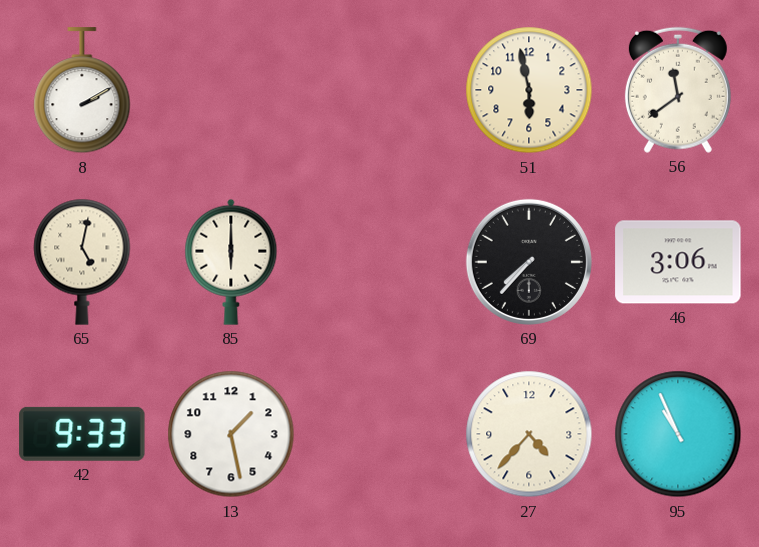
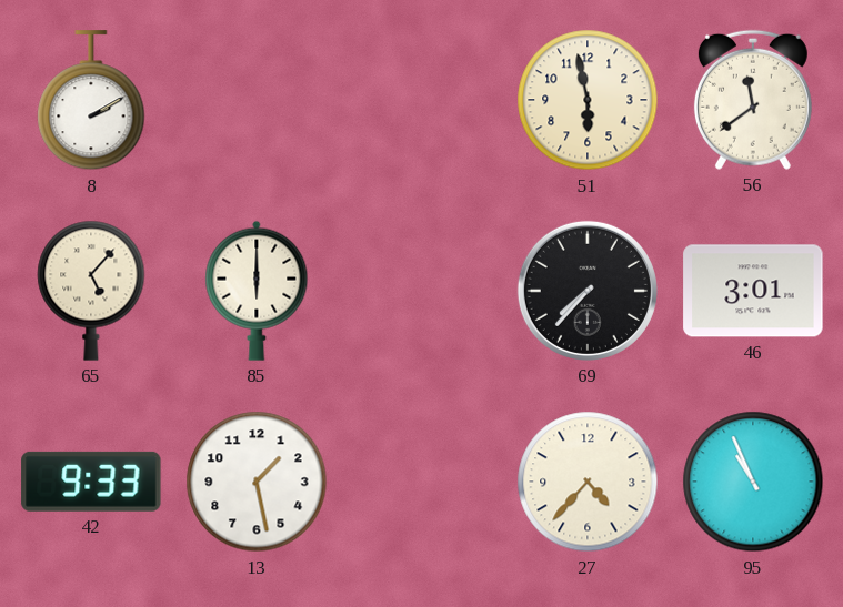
65: 5:02 -> 5:07 (91, 291)
46: 3:06 -> 3:01 (753, 291)
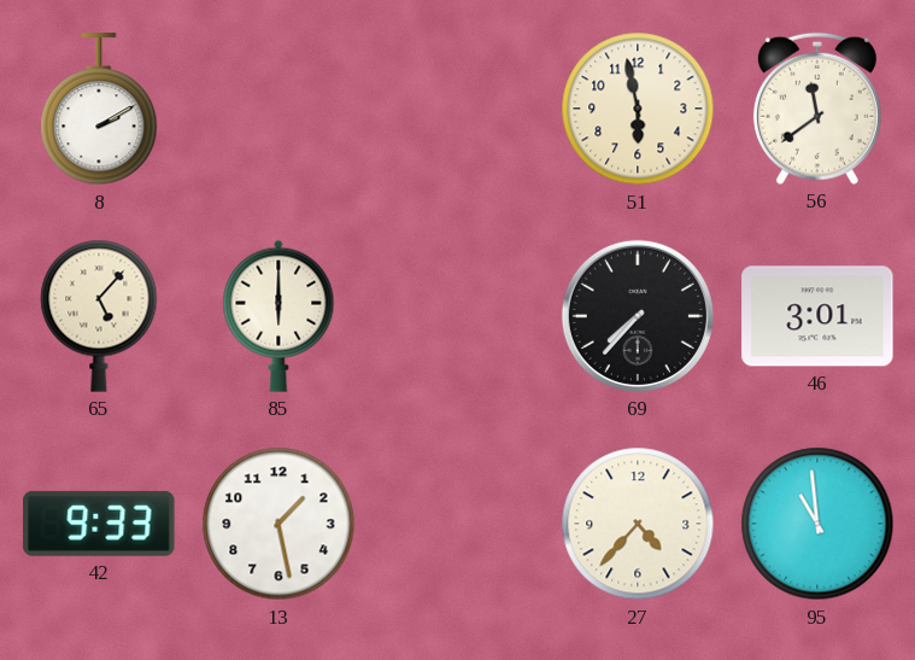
95: 10:56 -> 10:59 (817, 524)
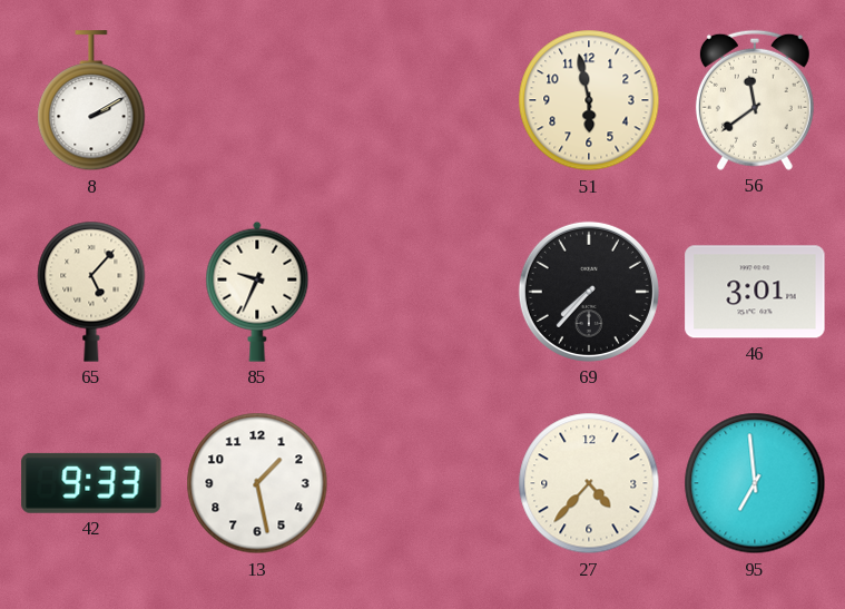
85: 6:00 -> 9:34 (257, 292)
95: 10:59 -> 6:59 (755, 483)
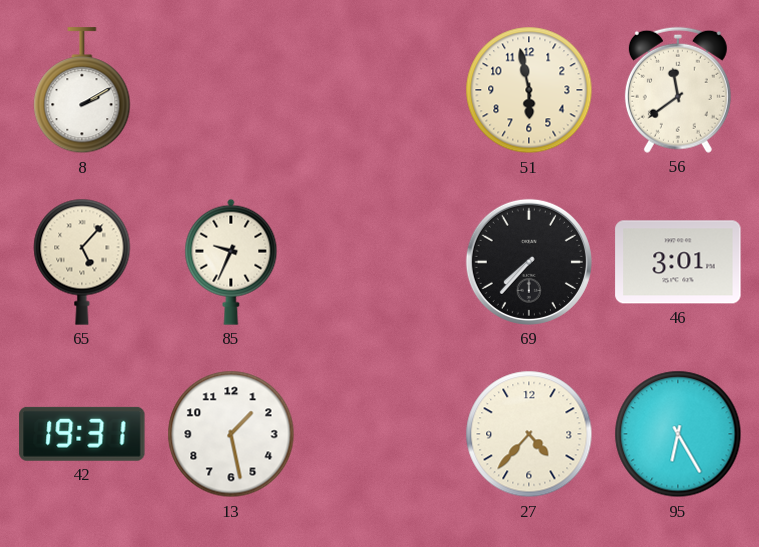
42: 9:33 -> 19:31 (82, 434)
95: 6:59 -> 6:25 (678, 434)
